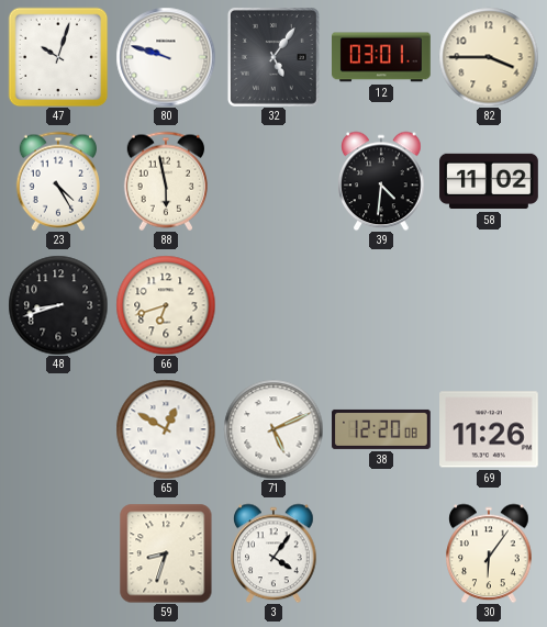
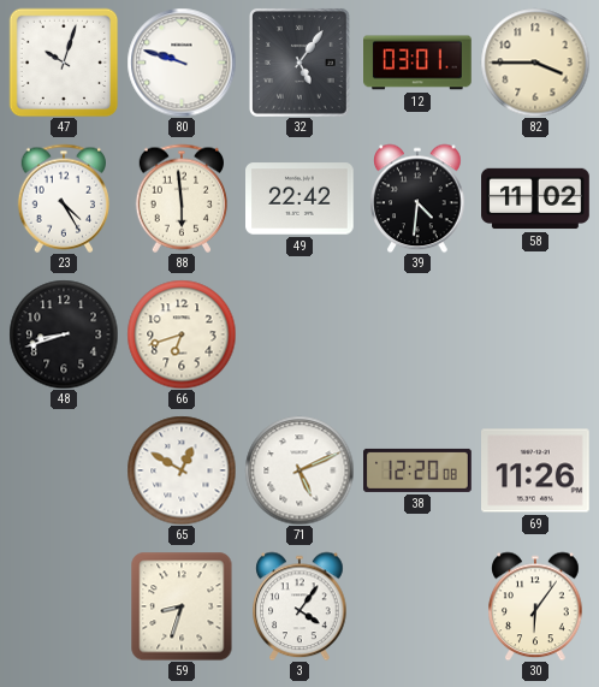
88: 5:58 -> 5:59 (180, 199)
49: none -> 22:42 (299, 199)
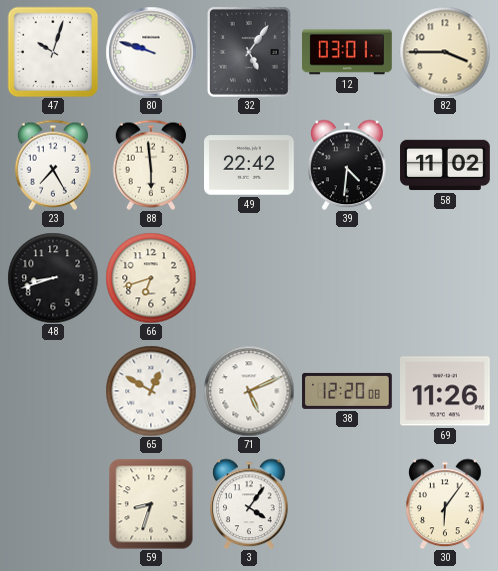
23: 4:25 -> 7:25 (52, 165)
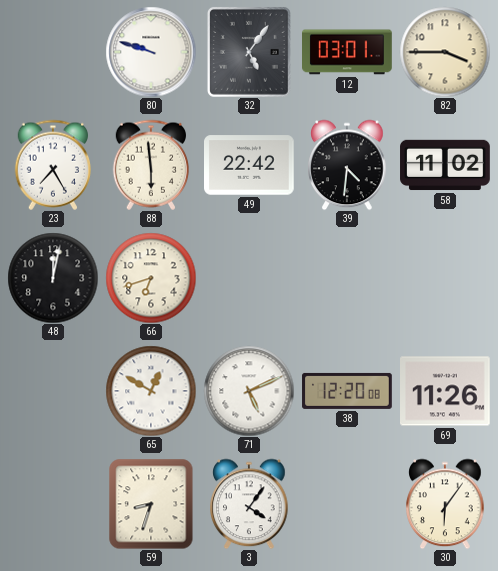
47: 10:03 -> none (53, 52)
48: 8:42 -> 12:02 (53, 278)
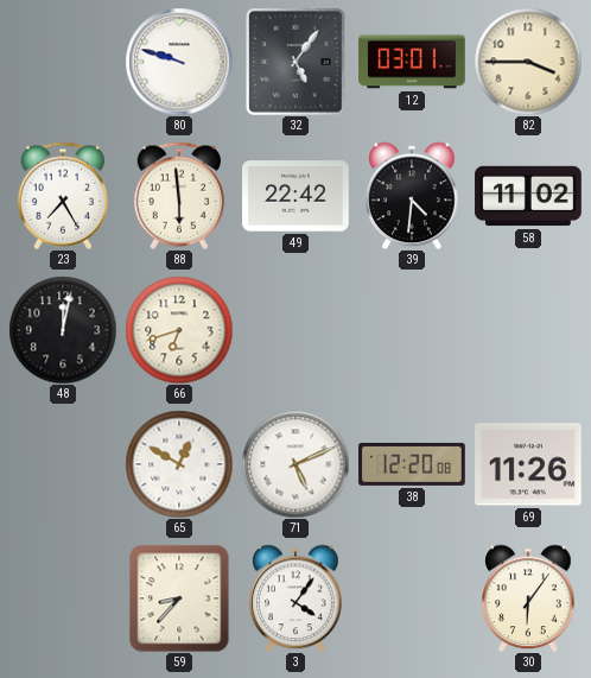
59: 8:33 -> 8:37 (179, 598)
